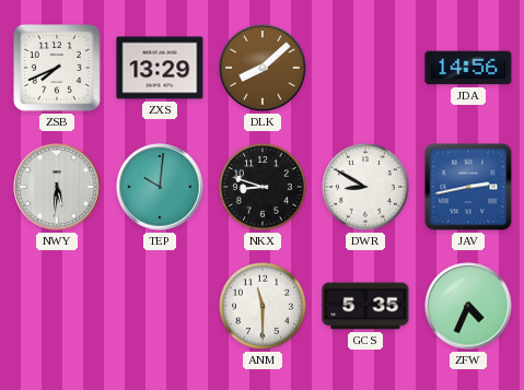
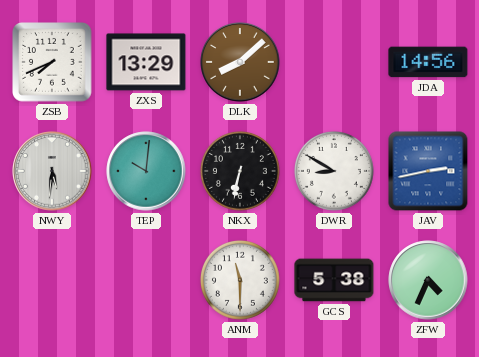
NKX: 8:48 -> 6:32 (240, 171)
GCS: 5:35 -> 5:38 (334, 280)
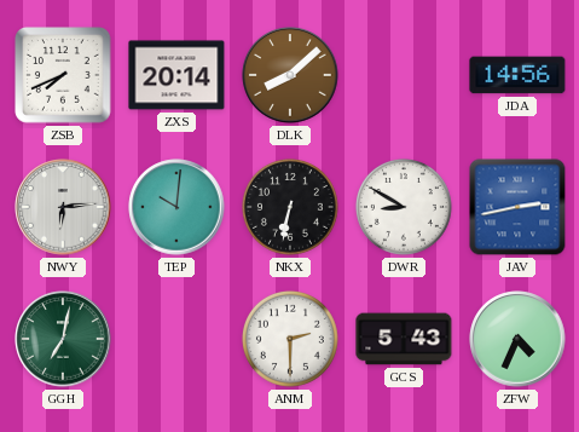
ZXS: 13:29 -> 20:14 (176, 75)
NWY: 5:31 -> 6:14 (63, 207)
GGH: none -> 7:02 (63, 339)
ANM: 11:30 -> 2:30 (290, 339)
GCS: 5:38 -> 5:43 (404, 339)
